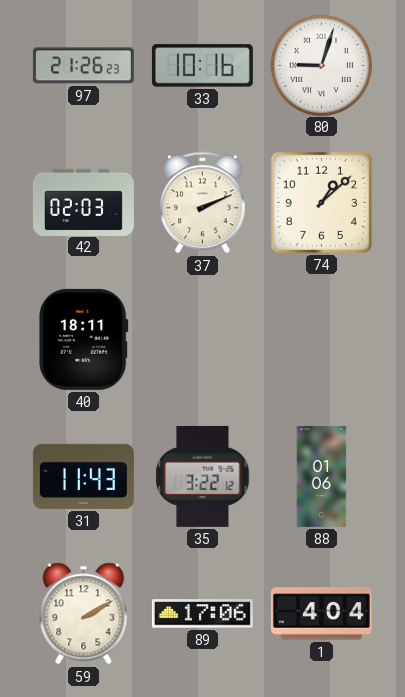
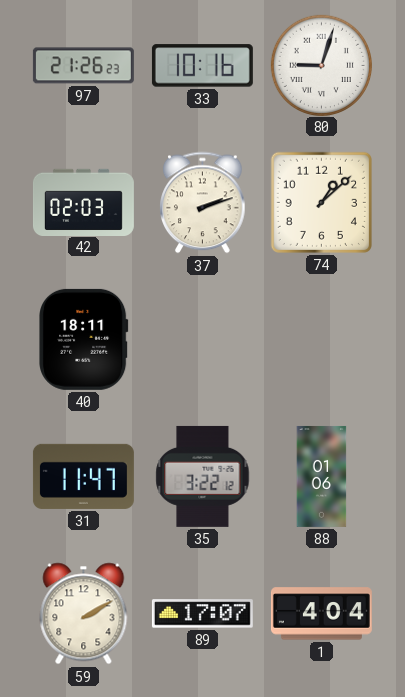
37: 2:11 -> 2:12 (203, 203)
31: 11:43 -> 11:47 (83, 476)
89: 17:06 -> 17:07 (202, 614)
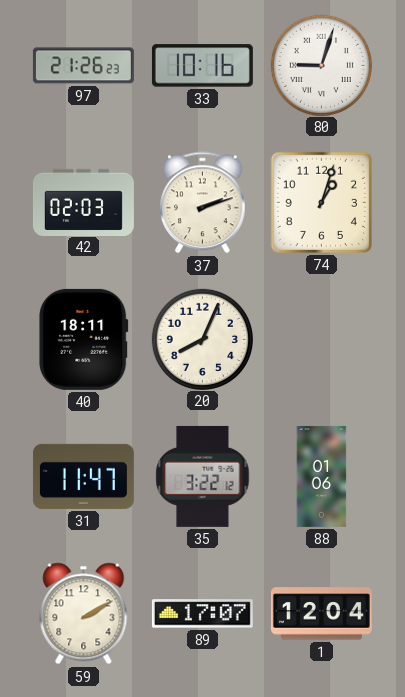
74: 1:08 -> 1:03 (321, 202)
20: none -> 8:04 (202, 339)
1: 4:04 -> 12:04 (321, 614)
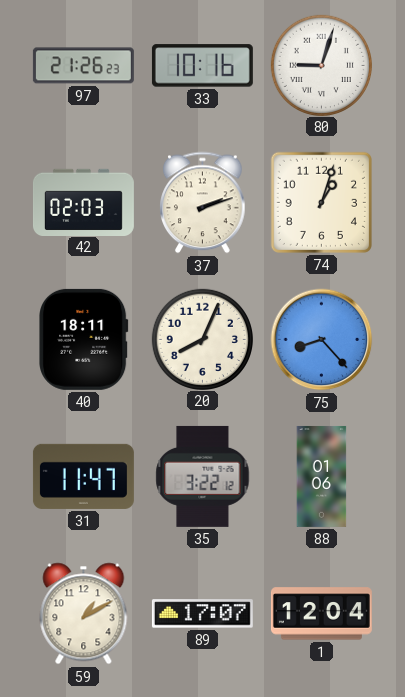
75: none -> 8:23 (322, 340)
59: 2:10 -> 1:10 (84, 614)
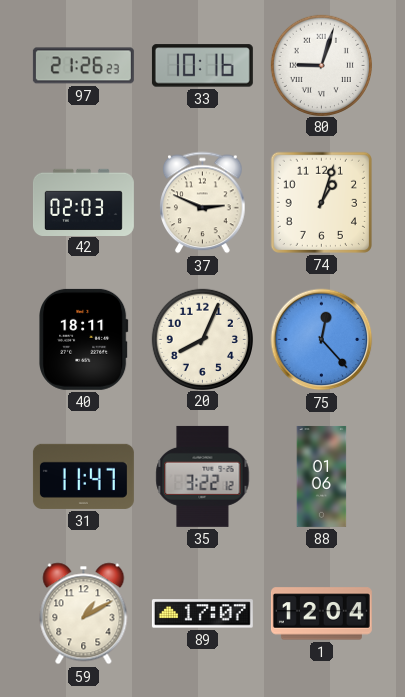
37: 2:12 -> 2:49 (203, 203)
75: 8:23 -> 12:23 (322, 340)
